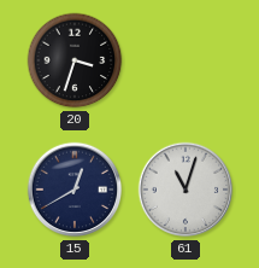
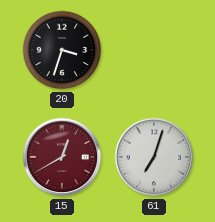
15 dial: navy -> burgundy (62, 157)
61: 11:03 -> 7:03 (154, 157)
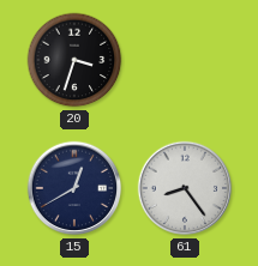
15 dial: burgundy -> navy (74, 188)
61: 7:03 -> 8:24 (185, 188)
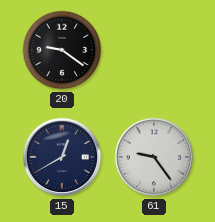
20: 3:33 -> 9:21 (62, 50)
61: 8:24 -> 9:24 (154, 157)
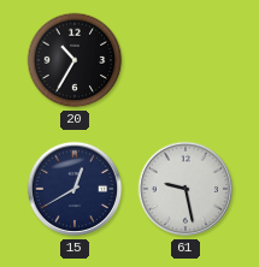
20: 9:21 -> 10:35 (75, 60)
61: 9:24 -> 9:28 (186, 189)
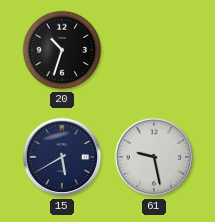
20: 10:35 -> 10:33 (62, 50)
15: 12:40 -> 5:40 (62, 157)
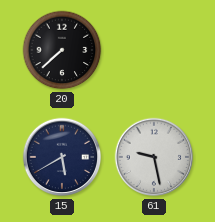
20: 10:33 -> 7:38 (62, 50)
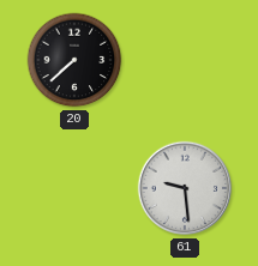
15: 5:40 -> none (62, 157)
61: 9:28 -> 9:29 (185, 188)
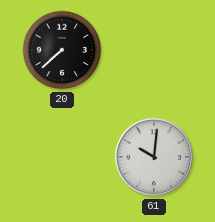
61: 9:29 -> 10:01 (154, 157)
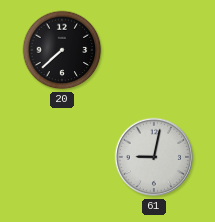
61: 10:01 -> 9:02 (154, 157)
